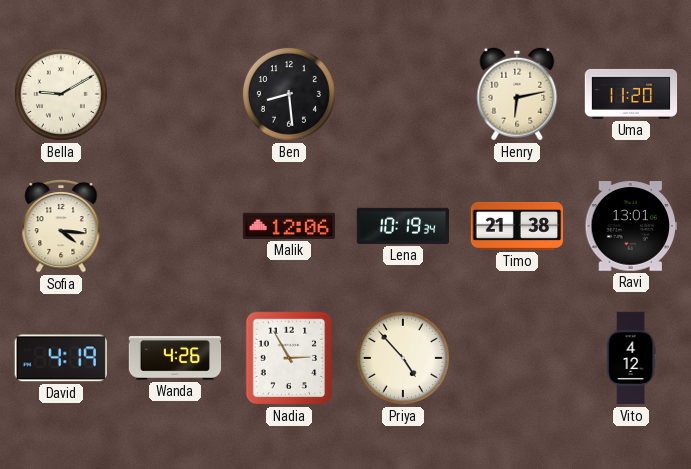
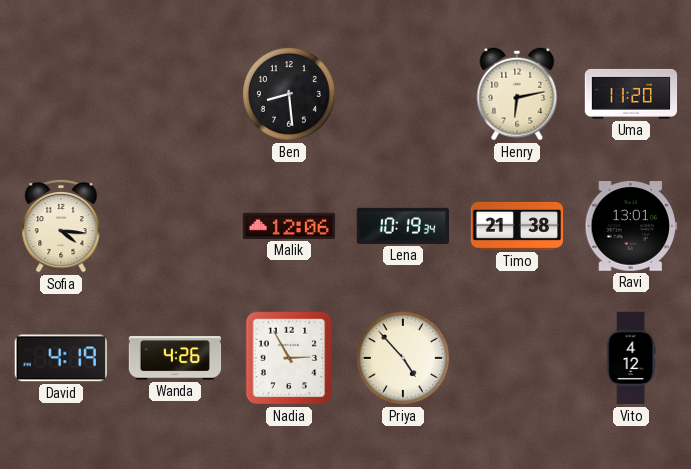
Bella: 9:10 -> none (61, 94)
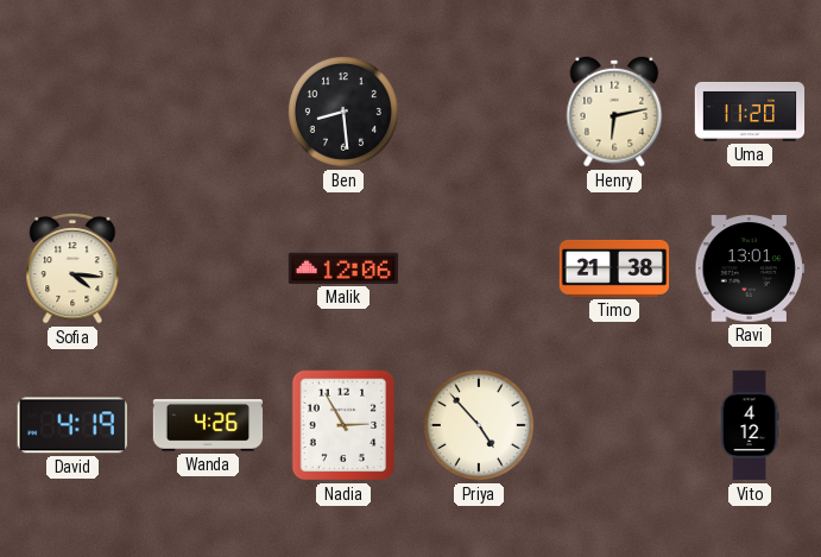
Lena: 10:19 -> none (403, 226)
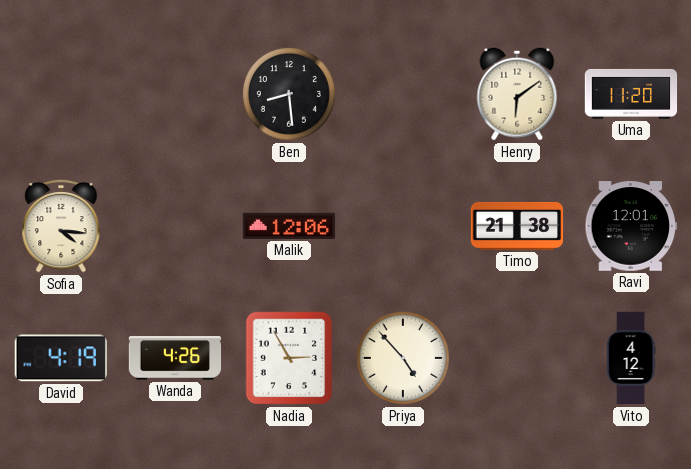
Henry: 6:13 -> 6:09 (517, 94)
Ravi: 13:01 -> 12:01 (630, 226)
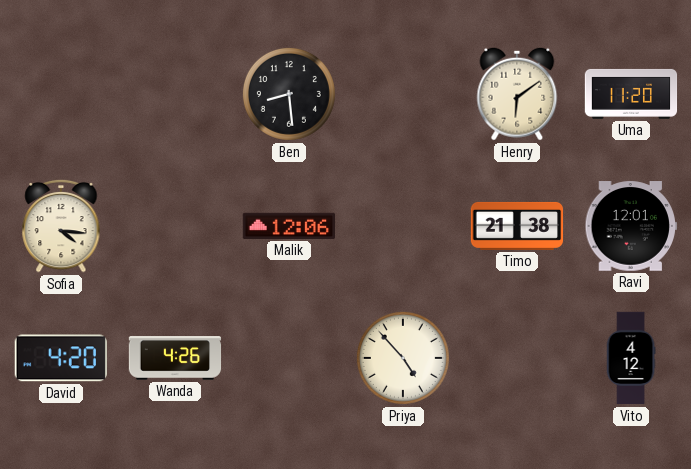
David: 4:19 -> 4:20 (61, 358)
Nadia: 2:55 -> none (289, 358)
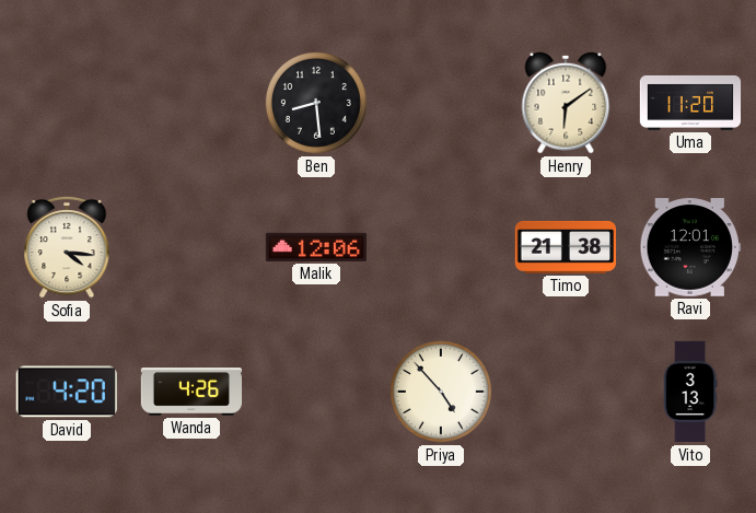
Vito: 4:12 -> 3:13 (690, 392)
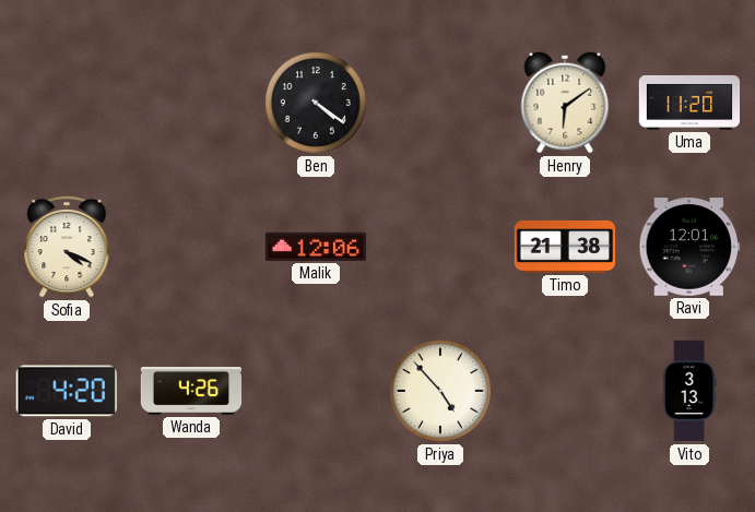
Ben: 8:29 -> 4:21 (316, 103)
Sofia: 4:16 -> 4:19 (67, 247)
